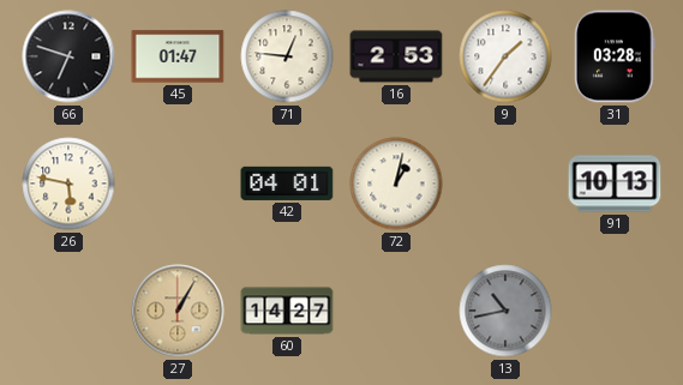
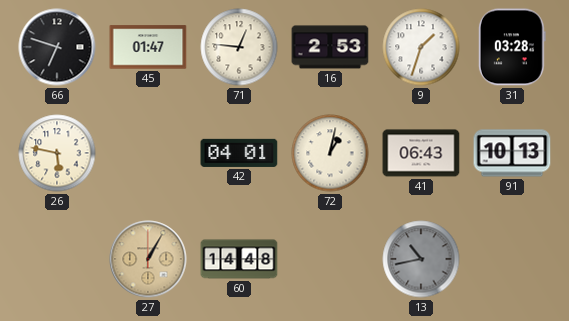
9: 1:36 -> 1:33 (421, 47)
41: none -> 06:43 (421, 153)
60: 14:27 -> 14:48 (239, 259)
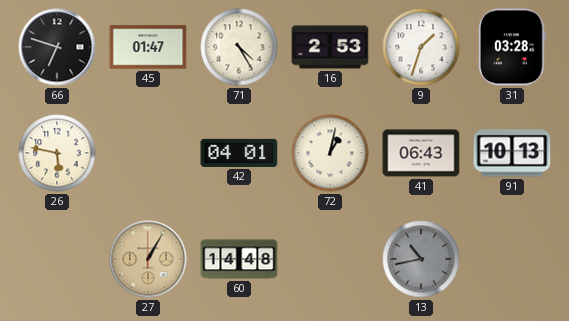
71: 12:46 -> 4:25 (239, 47)
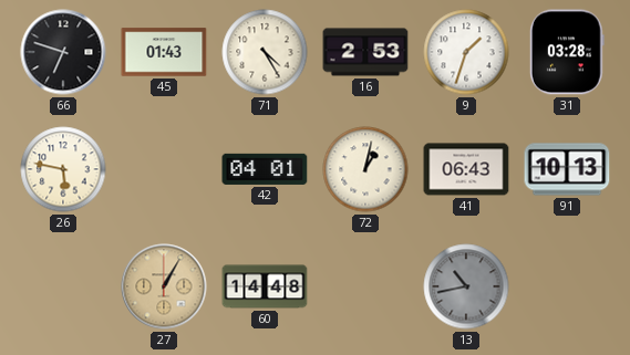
45: 01:47 -> 01:43 (164, 52)
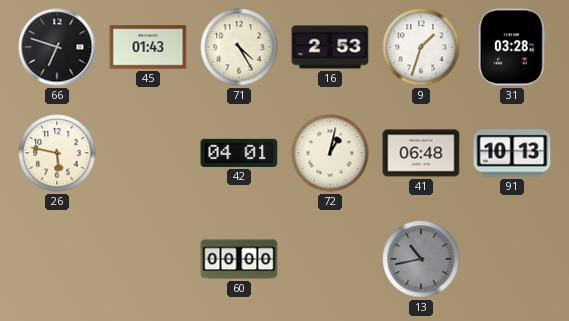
41: 06:43 -> 06:48 (421, 153)
27: 1:05 -> none (164, 286)
60: 14:48 -> 00:00 (239, 259)
